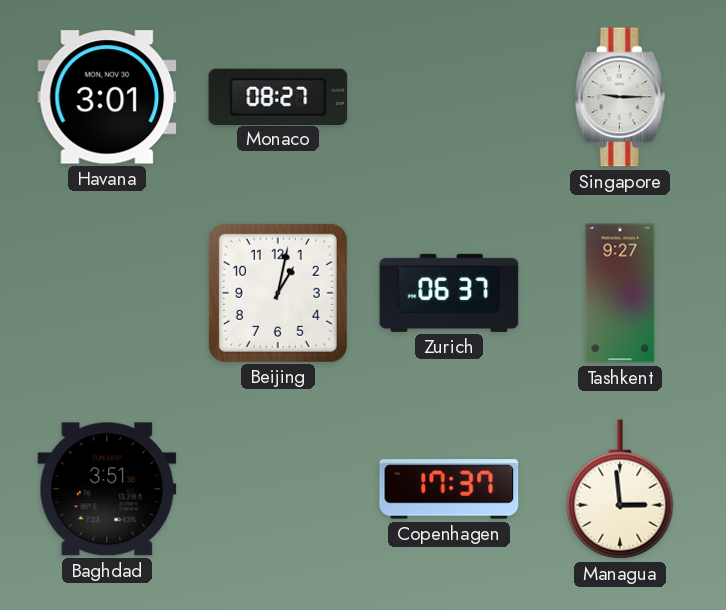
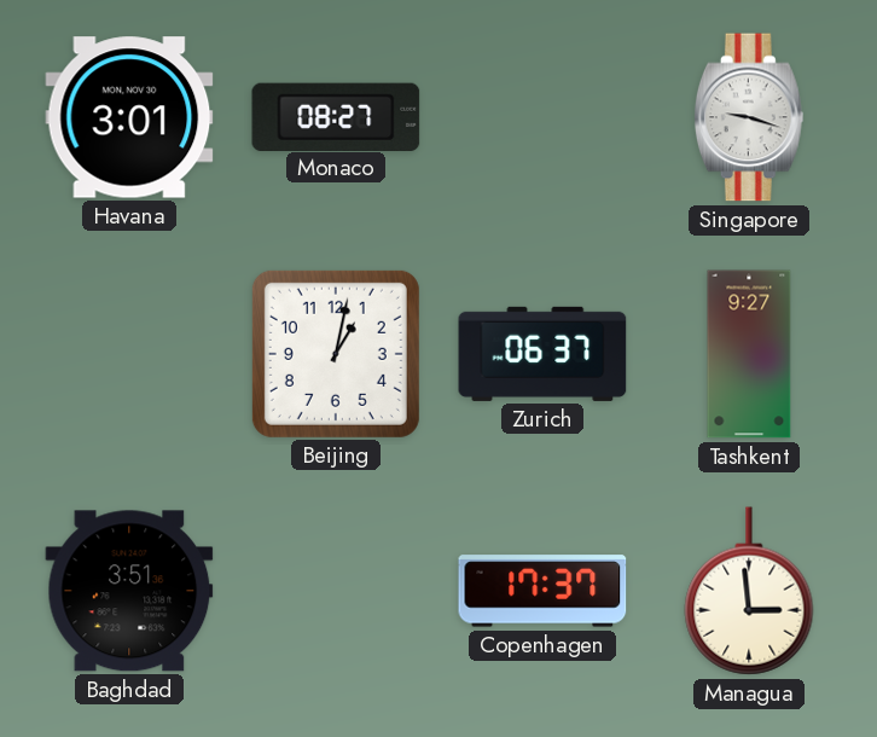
Singapore: 9:15 -> 9:18 (749, 117)
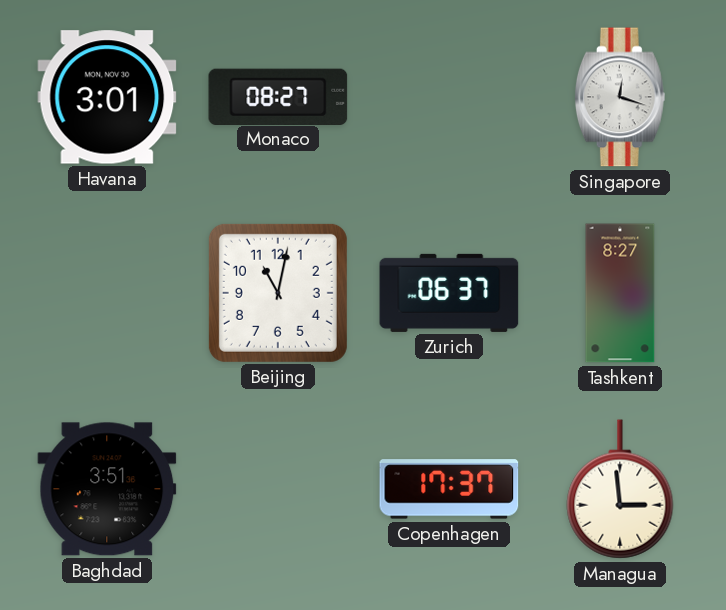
Singapore: 9:18 -> 12:18 (620, 97)
Beijing: 1:02 -> 11:02 (278, 293)
Tashkent: 9:27 -> 8:27 (620, 293)
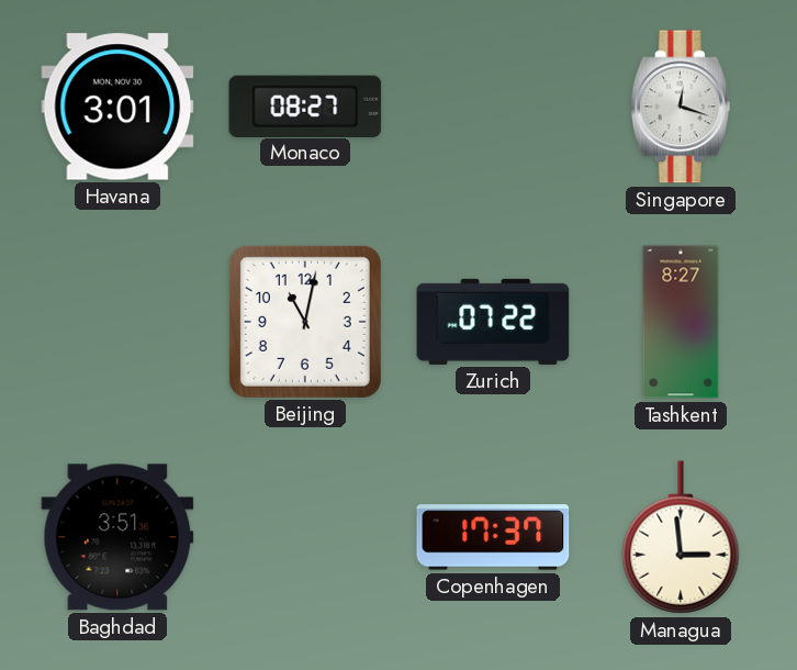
Zurich: 06:37 -> 07:22 (493, 322)
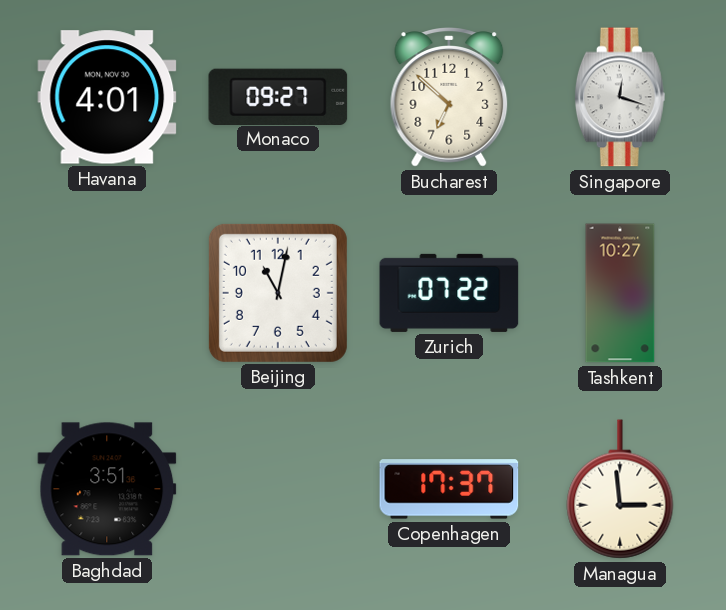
Havana: 3:01 -> 4:01 (107, 97)
Monaco: 08:27 -> 09:27 (278, 96)
Bucharest: none -> 6:52 (449, 97)
Tashkent: 8:27 -> 10:27 (620, 293)
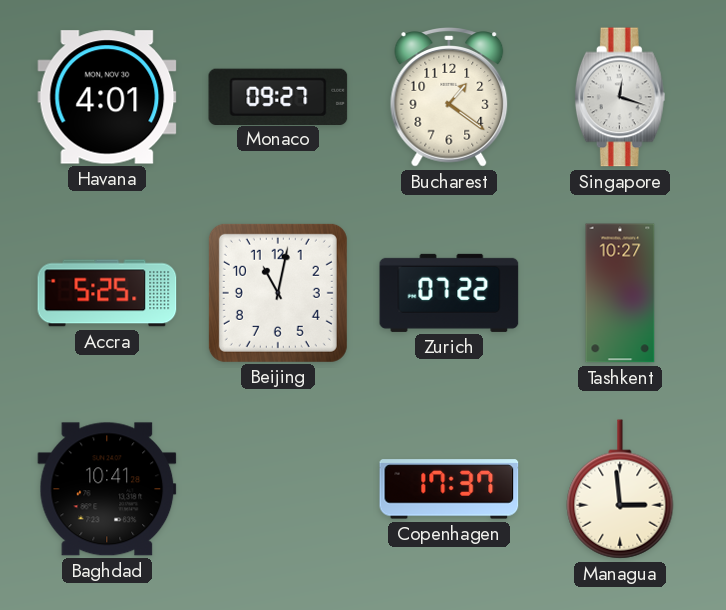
Bucharest: 6:52 -> 1:21 (449, 97)
Accra: none -> 5:25 (107, 293)
Baghdad: 3:51 -> 10:41 (107, 489)
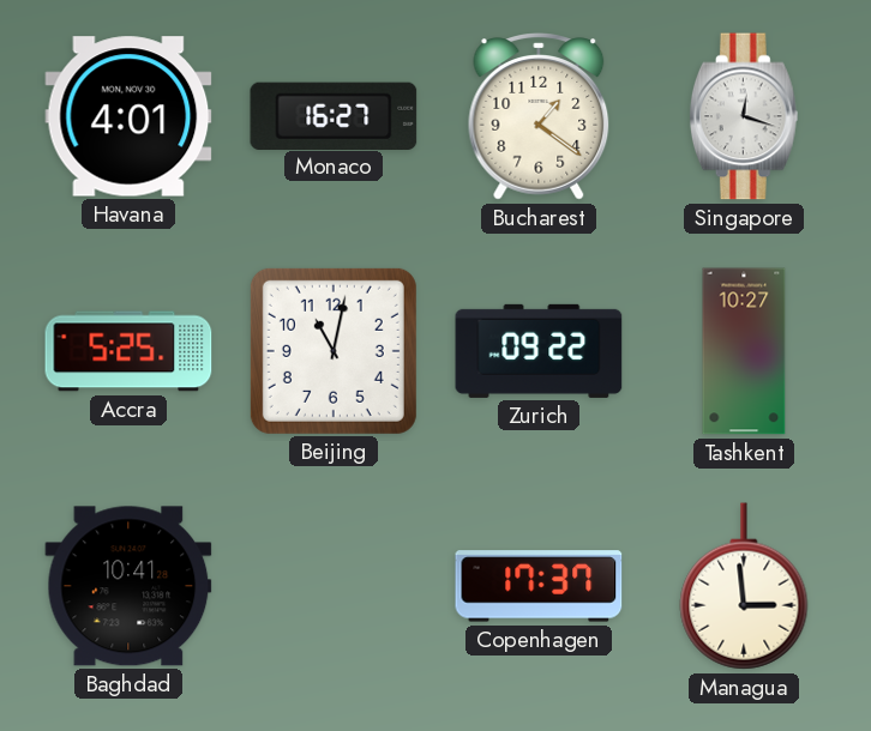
Monaco: 09:27 -> 16:27 (334, 115)
Zurich: 07:22 -> 09:22 (539, 351)
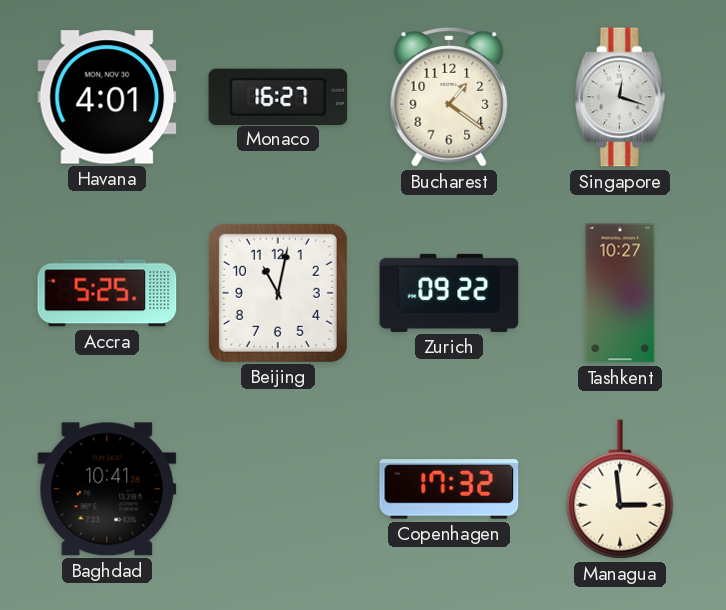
Copenhagen: 17:37 -> 17:32 (449, 489)
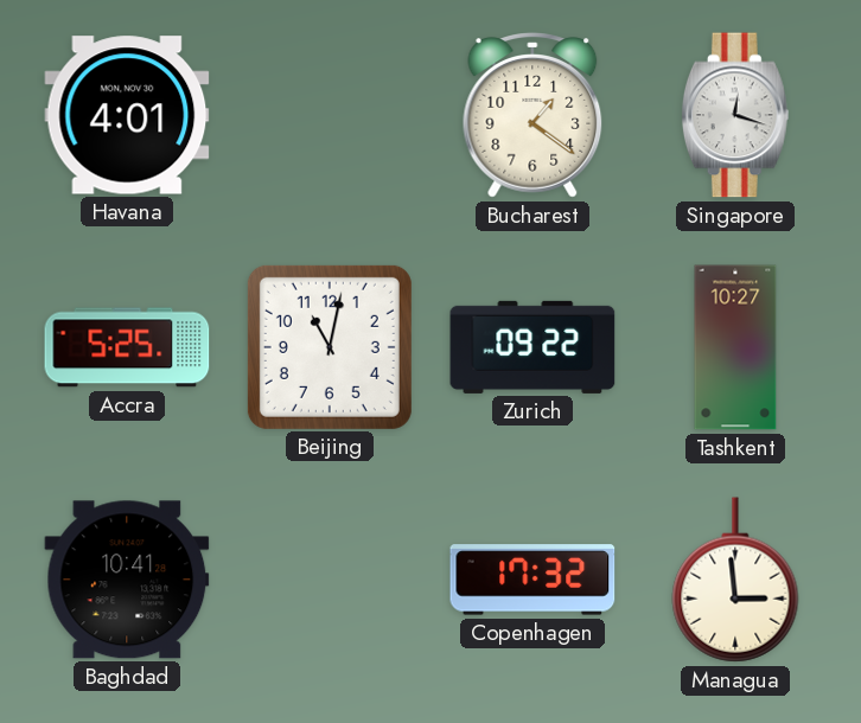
Monaco: 16:27 -> none (278, 96)
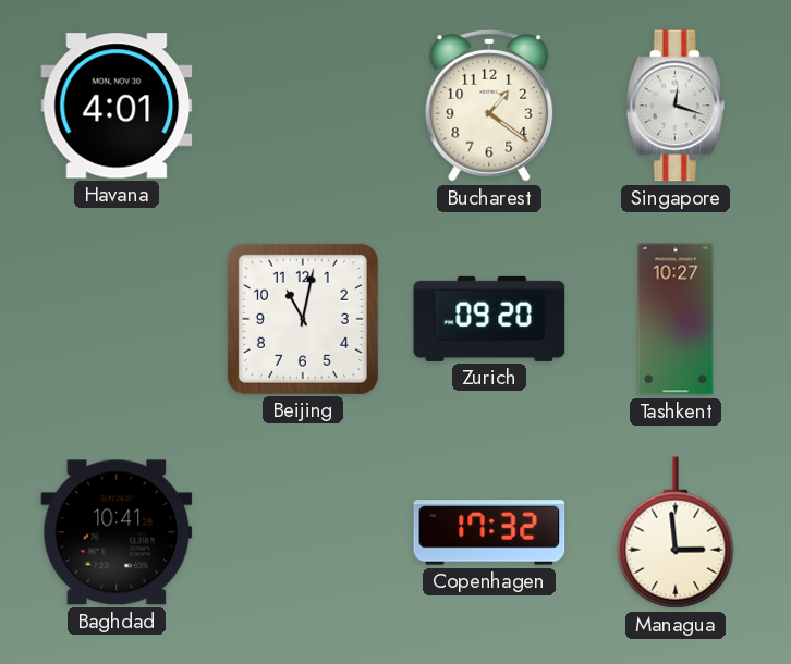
Accra: 5:25 -> none (127, 347)
Zurich: 09:22 -> 09:20 (489, 319)
